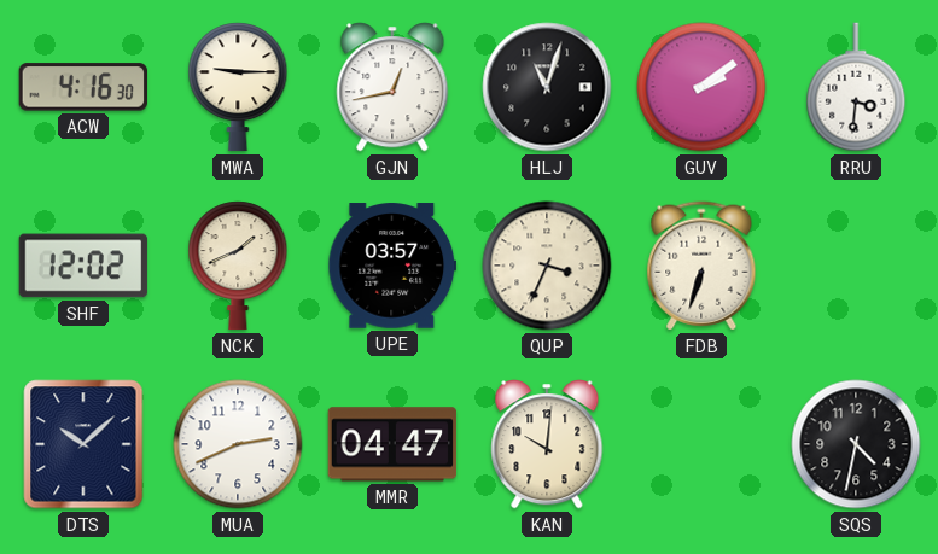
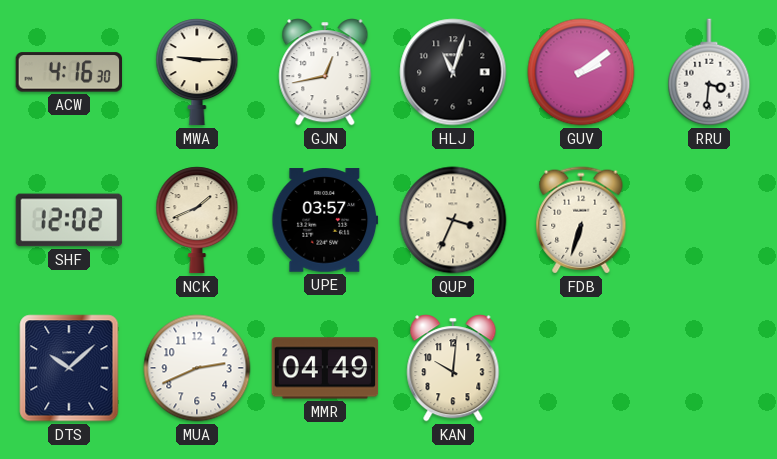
MMR: 04:47 -> 04:49 (325, 368)
SQS: 4:32 -> none (856, 444)
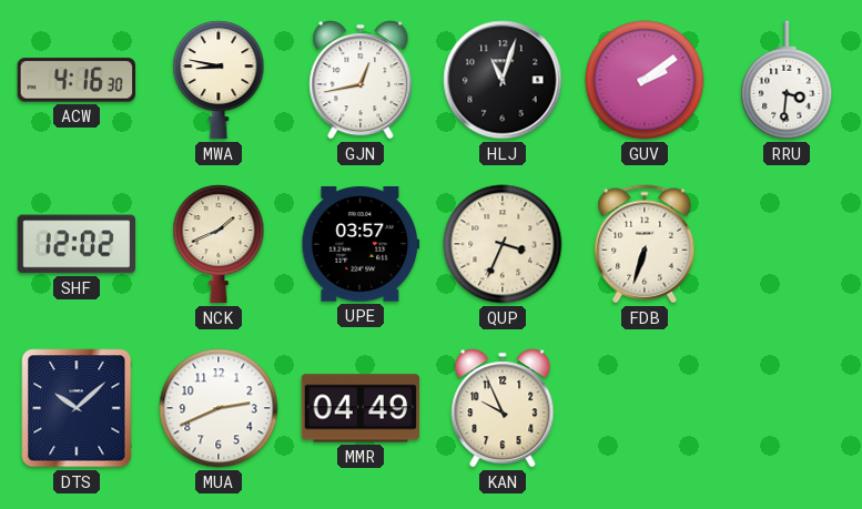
MWA: 9:15 -> 8:47 (219, 80)
KAN: 10:01 -> 9:56 (503, 408)
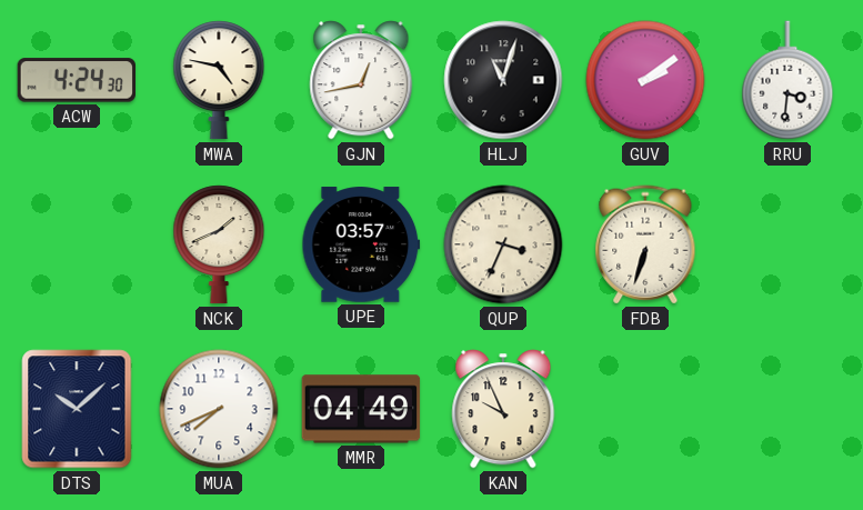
ACW: 4:16 -> 4:24 (77, 80)
MWA: 8:47 -> 4:47 (219, 80)
SHF: 12:02 -> none (77, 244)
MUA: 2:41 -> 7:41 (219, 409)
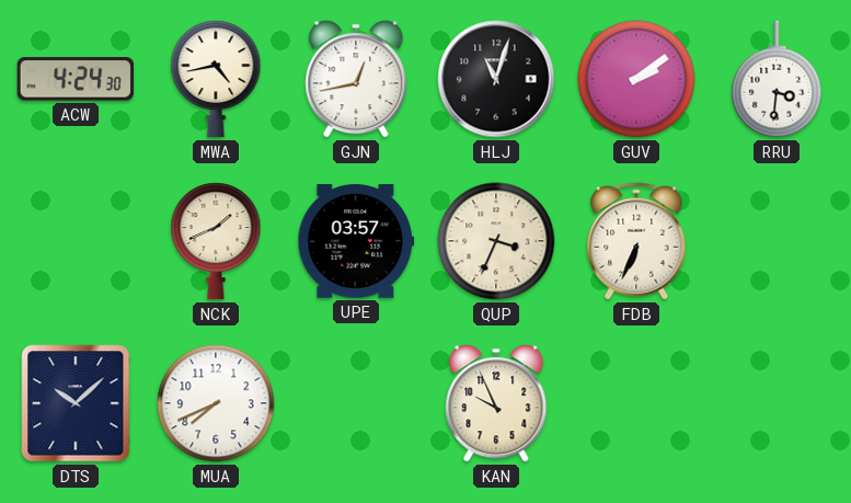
MWA: 4:47 -> 4:43 (216, 79)
FDB: 6:33 -> 6:34 (636, 241)
MMR: 04:49 -> none (361, 409)
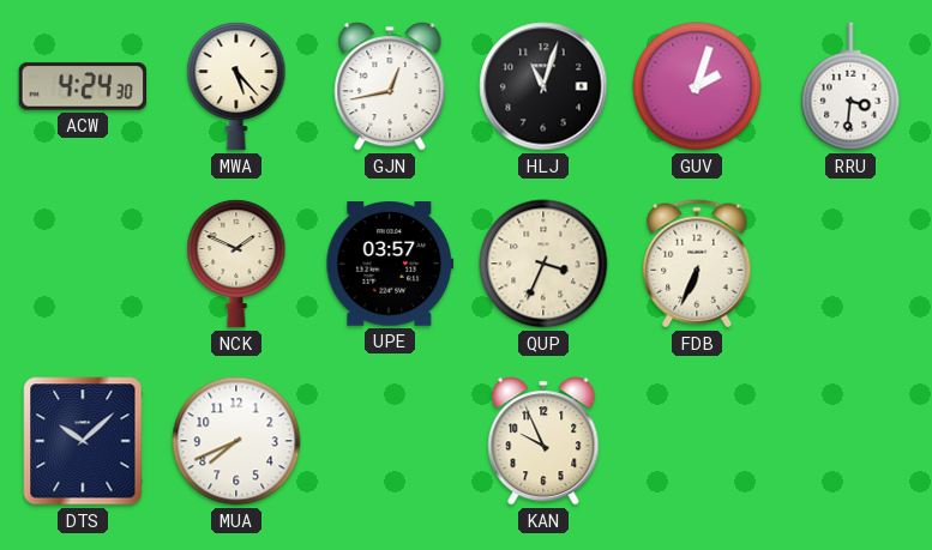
MWA: 4:43 -> 5:23 (236, 86)
GUV: 2:09 -> 2:03 (697, 86)
NCK: 1:41 -> 1:49 (236, 264)
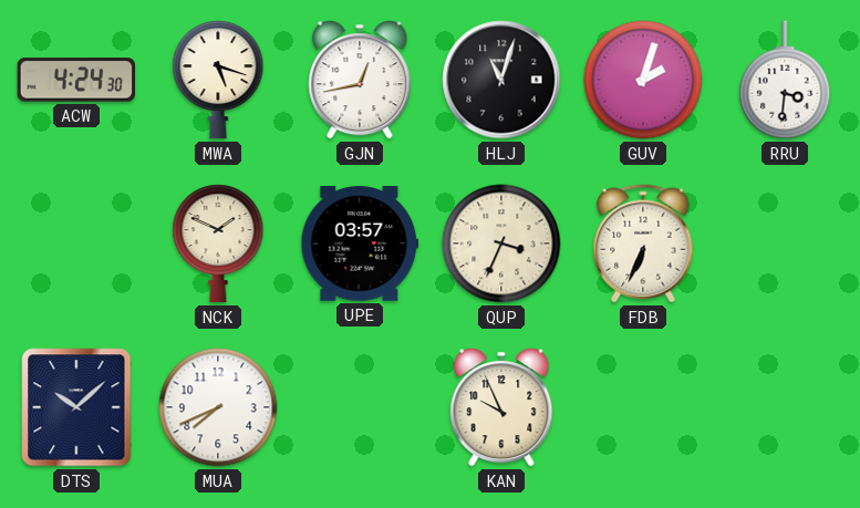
MWA: 5:23 -> 5:18 (218, 80)
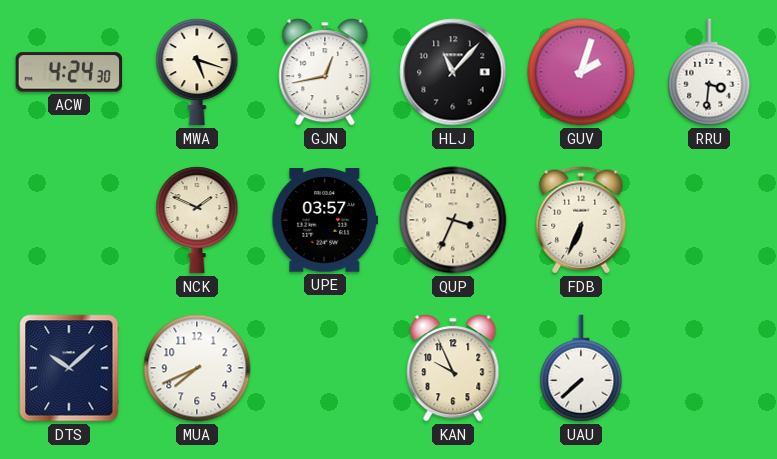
HLJ: 11:03 -> 11:07 (453, 72)
UAU: none -> 7:38 (581, 368)
